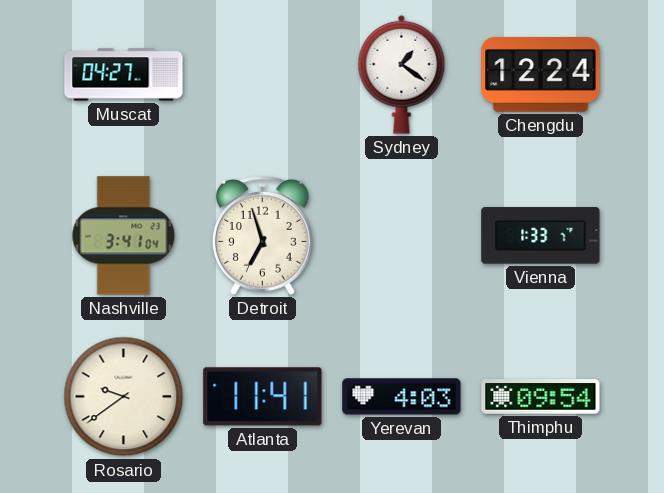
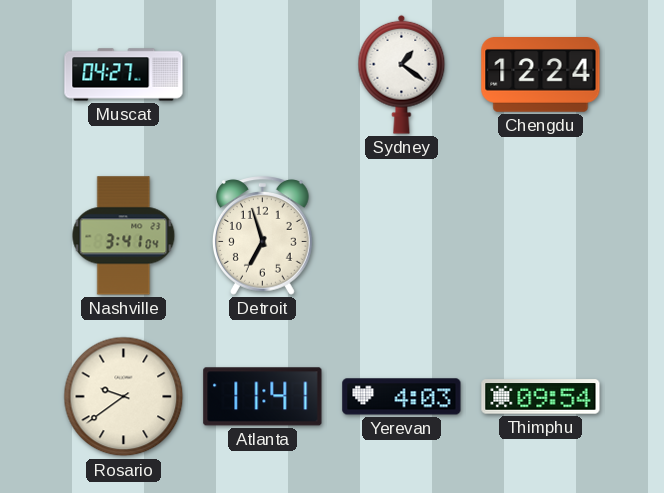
Vienna: 1:33 -> none (541, 236)
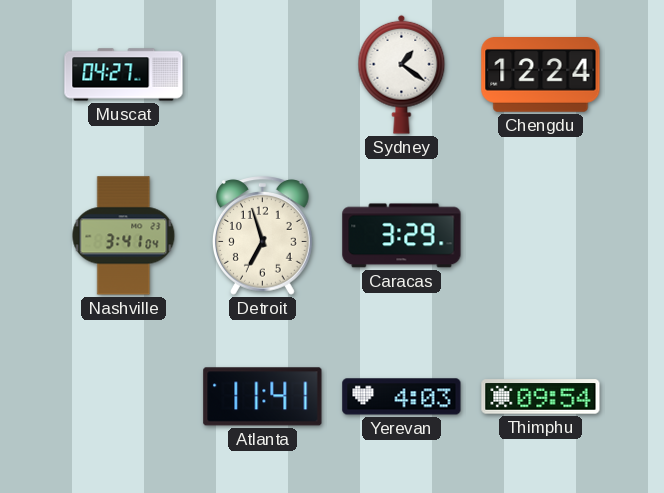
Caracas: none -> 3:29 (402, 236)
Rosario: 9:39 -> none (124, 397)
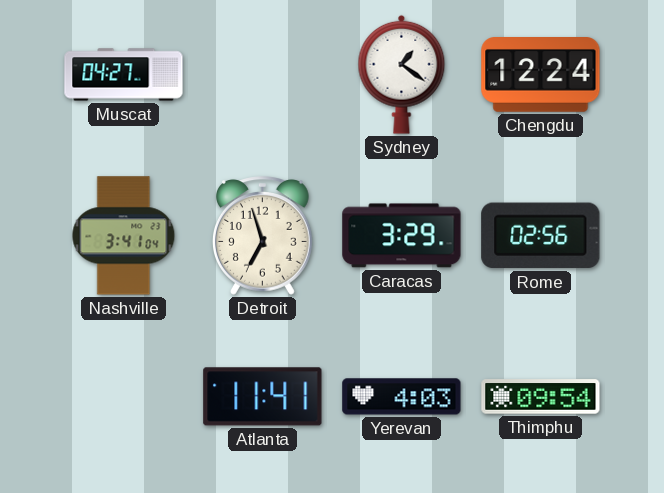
Rome: none -> 02:56 (541, 236)
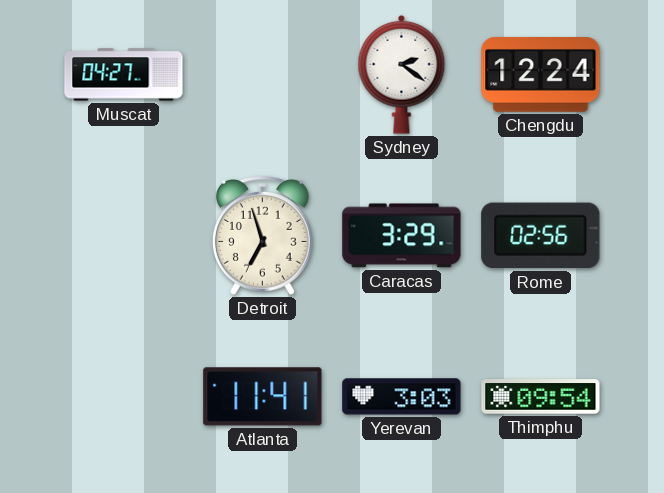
Sydney: 1:21 -> 2:21 (402, 74)
Nashville: 3:41 -> none (124, 236)
Yerevan: 4:03 -> 3:03 (402, 397)
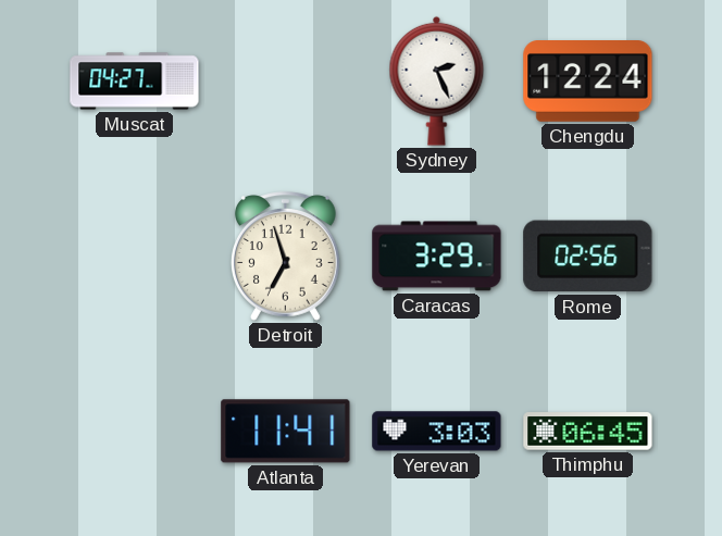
Sydney: 2:21 -> 2:26 (437, 80)
Thimphu: 09:54 -> 06:45 (588, 432)
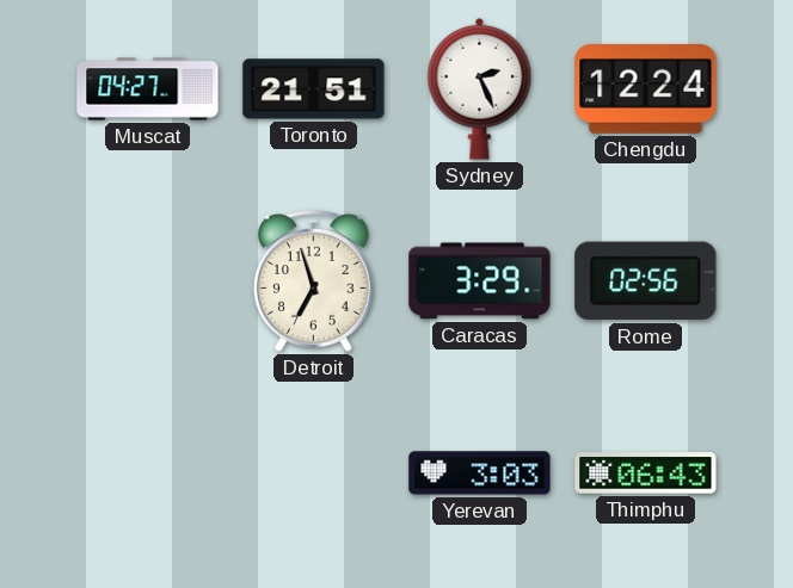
Toronto: none -> 21:51 (314, 89)
Atlanta: 11:41 -> none (286, 432)
Thimphu: 06:45 -> 06:43 (646, 474)
